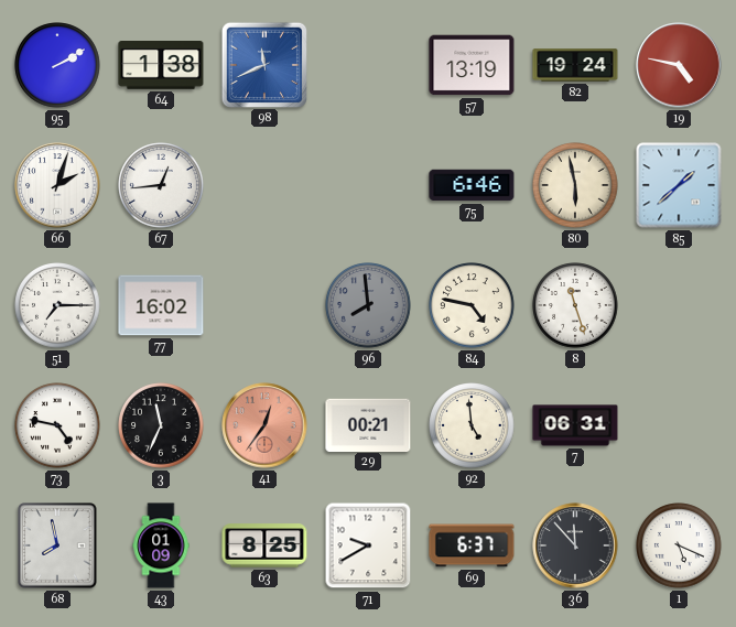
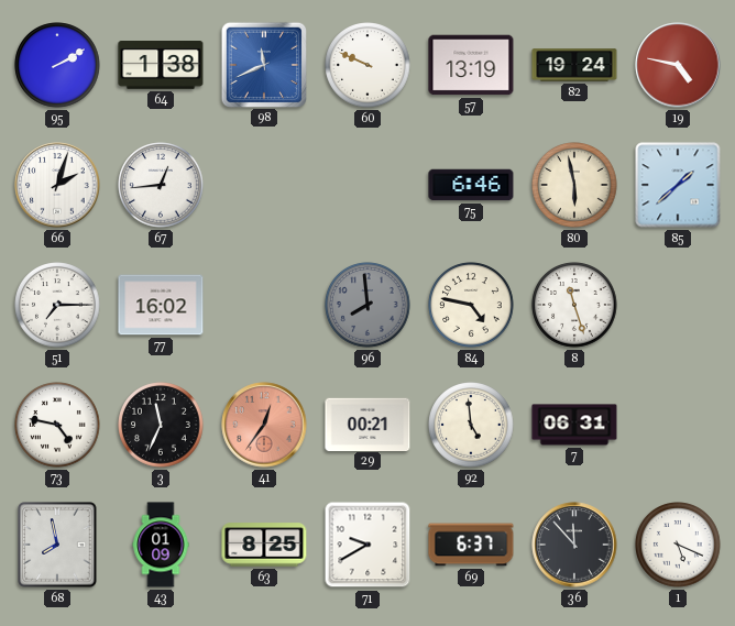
60: none -> 9:49 (367, 65)
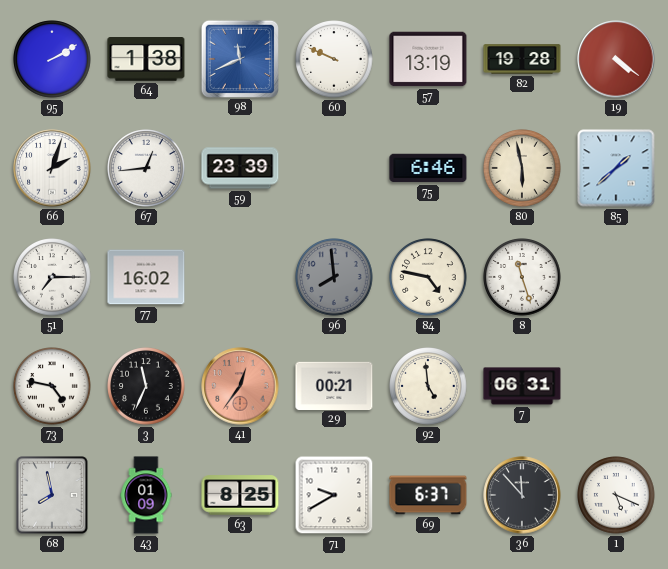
82: 19:24 -> 19:28 (522, 59)
19: 4:47 -> 4:21 (616, 59)
59: none -> 23:39 (240, 168)
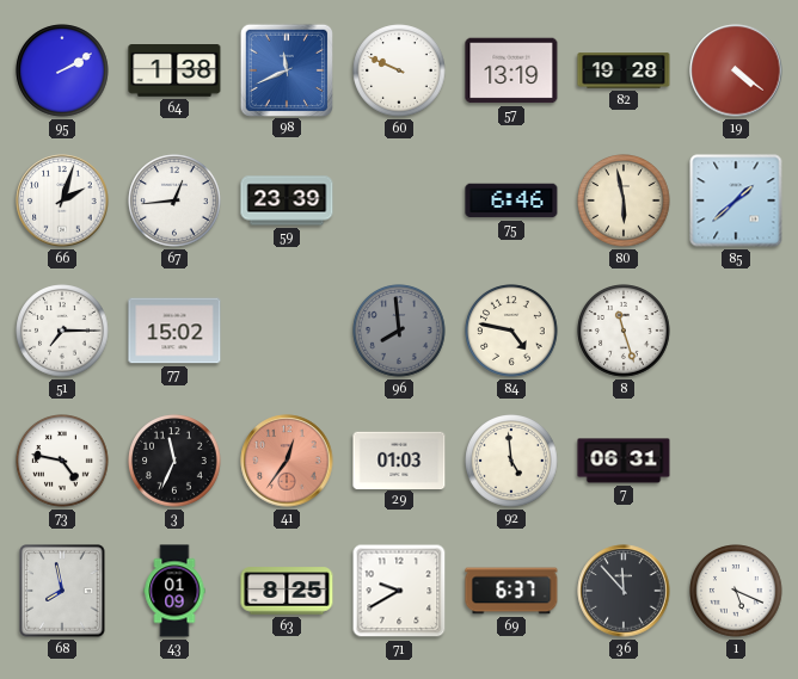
77: 16:02 -> 15:02 (174, 331)
29: 00:21 -> 01:03 (399, 459)
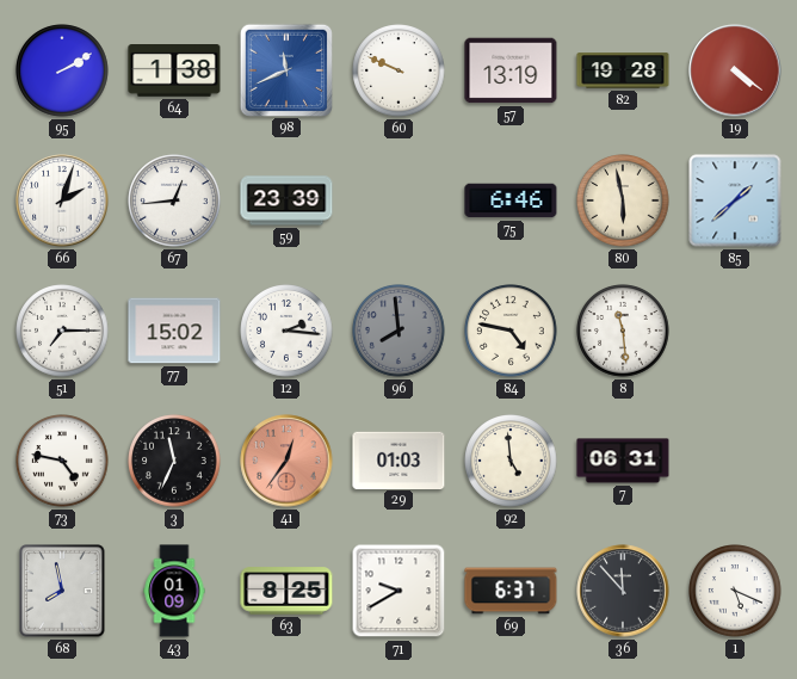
12: none -> 2:16 (286, 331)
8: 11:27 -> 11:29 (623, 331)
